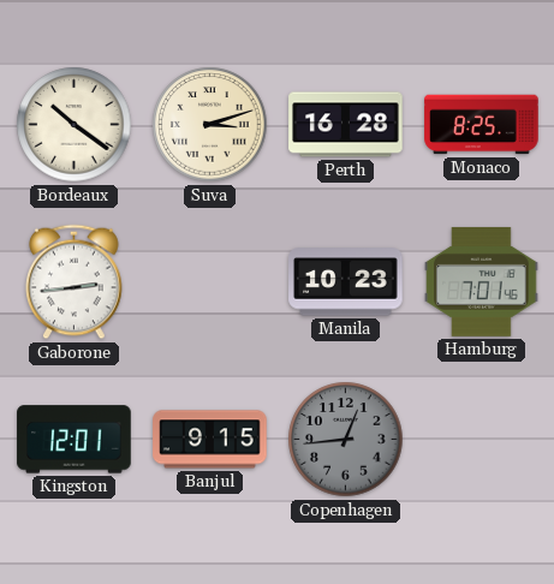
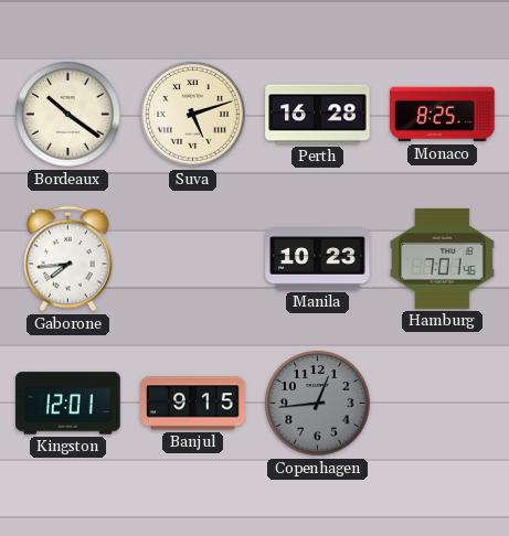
Suva: 3:12 -> 5:12 (193, 115)
Gaborone: 2:44 -> 7:44 (68, 259)
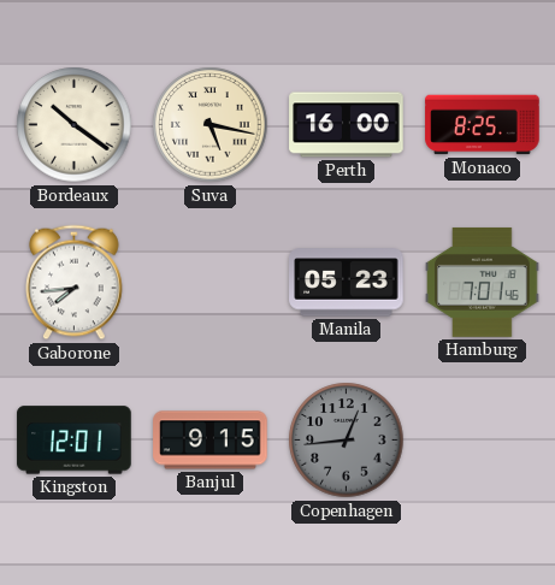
Suva: 5:12 -> 5:17 (211, 125)
Perth: 16:28 -> 16:00 (347, 125)
Manila: 10:23 -> 05:23 (347, 283)
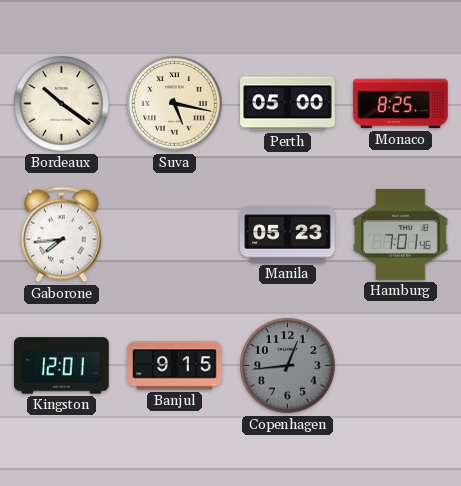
Perth: 16:00 -> 05:00 (288, 104)
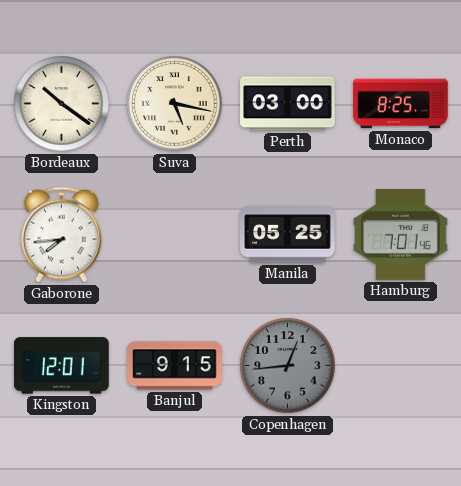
Perth: 05:00 -> 03:00 (288, 104)
Manila: 05:23 -> 05:25 (288, 235)
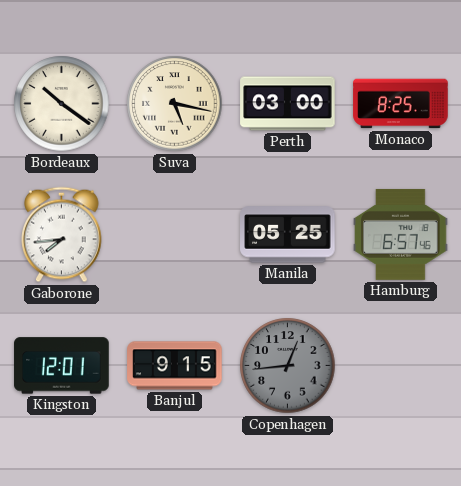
Hamburg: 7:01 -> 6:57 (401, 234)
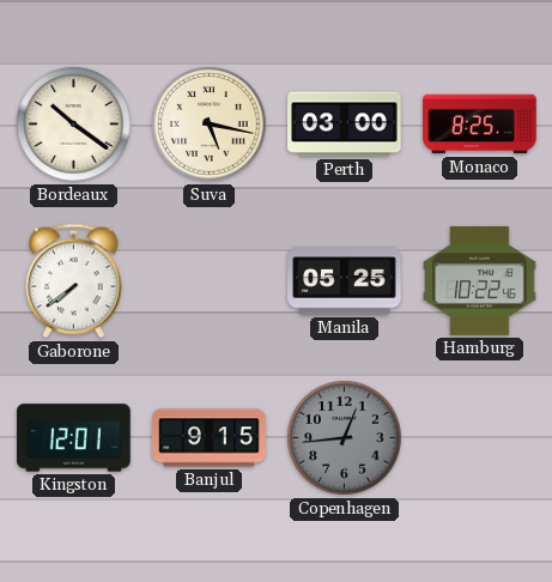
Gaborone: 7:44 -> 7:39 (74, 281)
Hamburg: 6:57 -> 10:22 (480, 280)
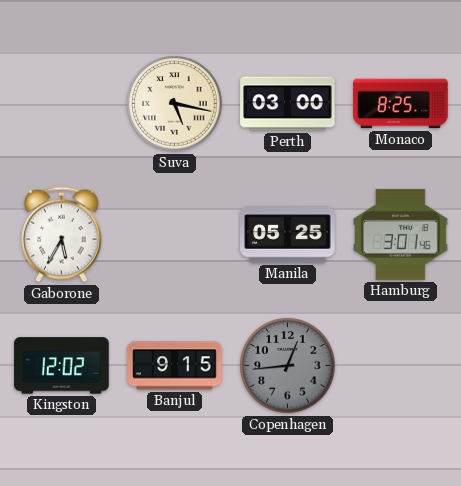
Bordeaux: 10:21 -> none (74, 125)
Gaborone: 7:39 -> 5:35 (62, 235)
Hamburg: 10:22 -> 3:01 (401, 234)
Kingston: 12:01 -> 12:02 (62, 366)
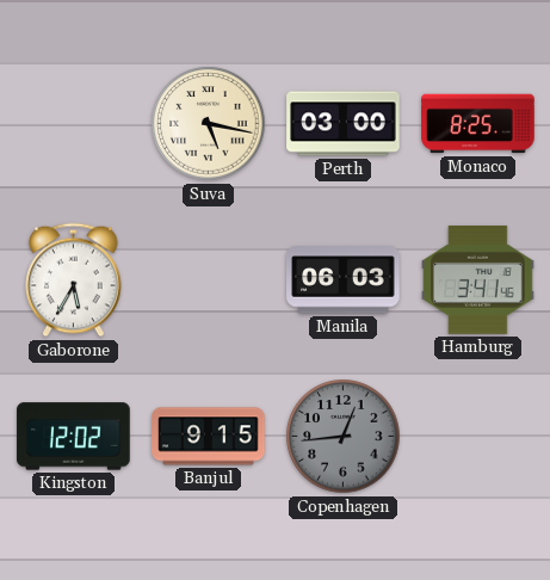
Manila: 05:25 -> 06:03 (344, 280)
Hamburg: 3:01 -> 3:41 (478, 279)
